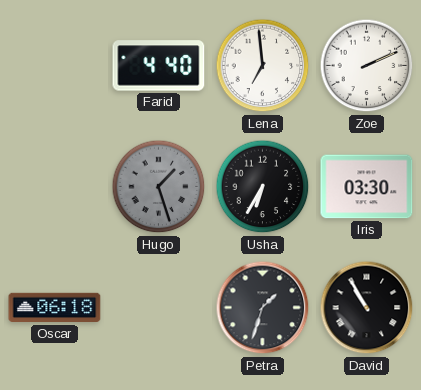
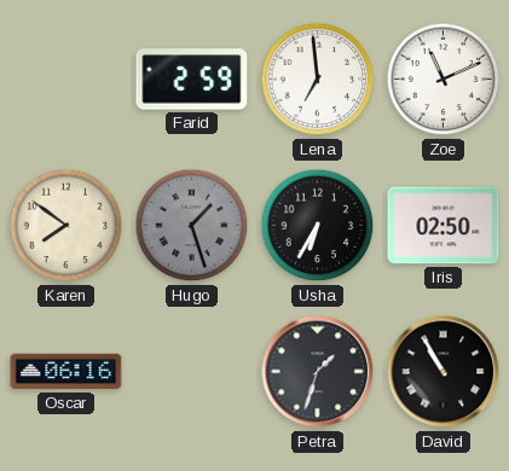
Farid: 4:40 -> 2:59 (192, 80)
Zoe: 2:11 -> 11:11 (444, 80)
Karen: none -> 7:51 (66, 226)
Iris: 03:30 -> 02:50 (444, 226)
Oscar: 06:18 -> 06:16 (66, 372)
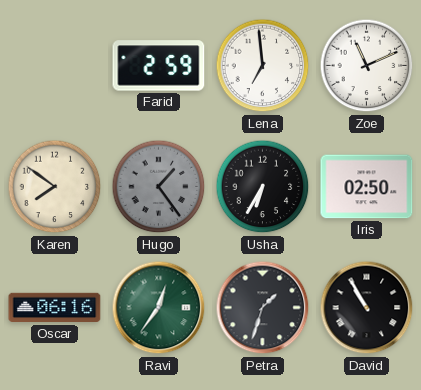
Hugo: 1:27 -> 1:24 (159, 187)
Ravi: none -> 12:36 (159, 308)
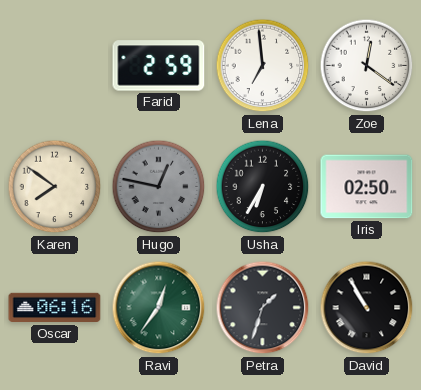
Zoe: 11:11 -> 12:21 (367, 66)
Hugo: 1:24 -> 12:47 (159, 187)
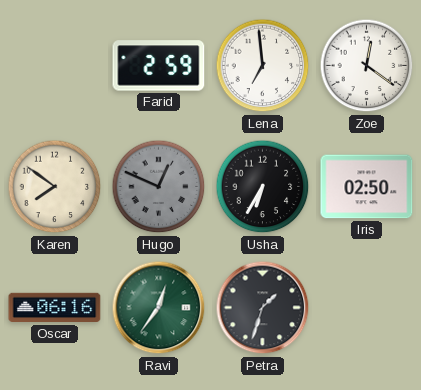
Hugo: 12:47 -> 12:49 (159, 187)
David: 10:55 -> none (367, 308)
